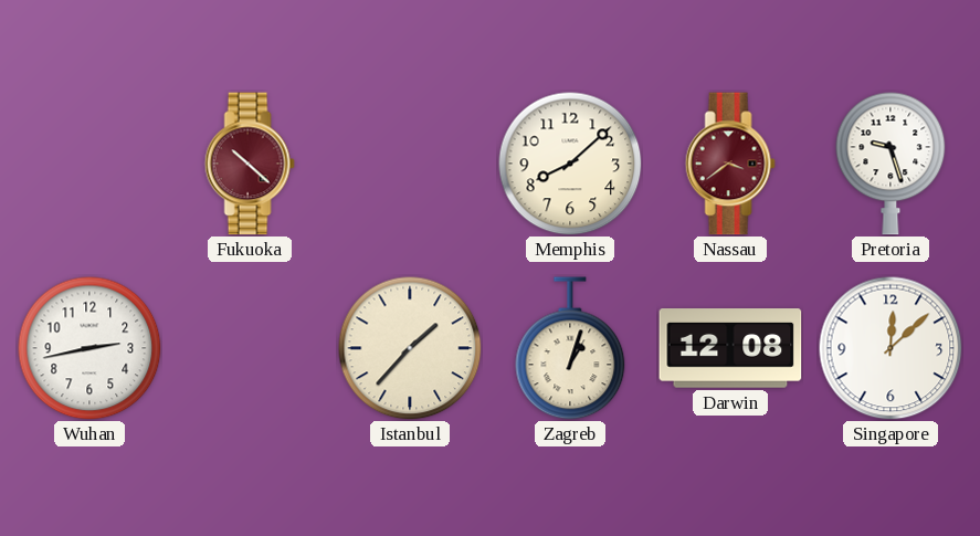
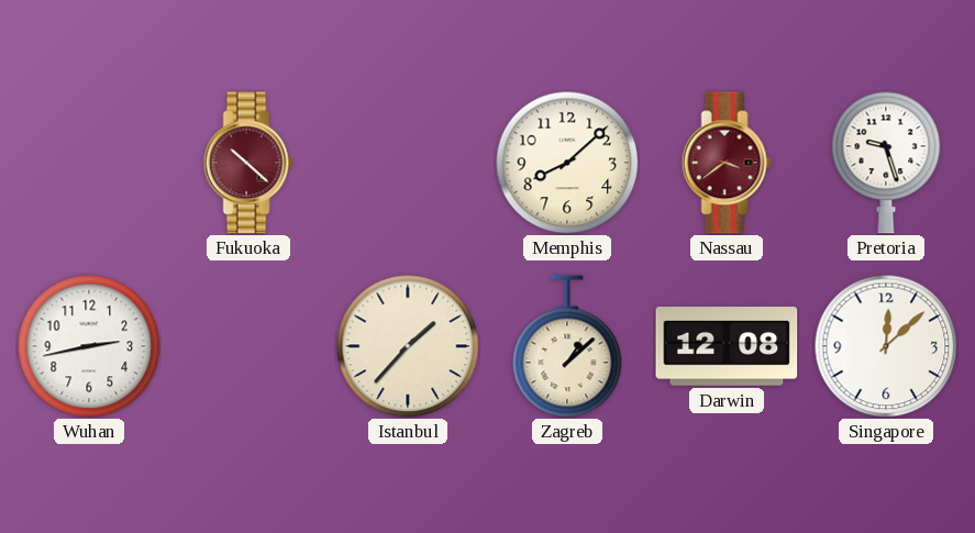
Zagreb: 1:03 -> 1:08 (567, 346)
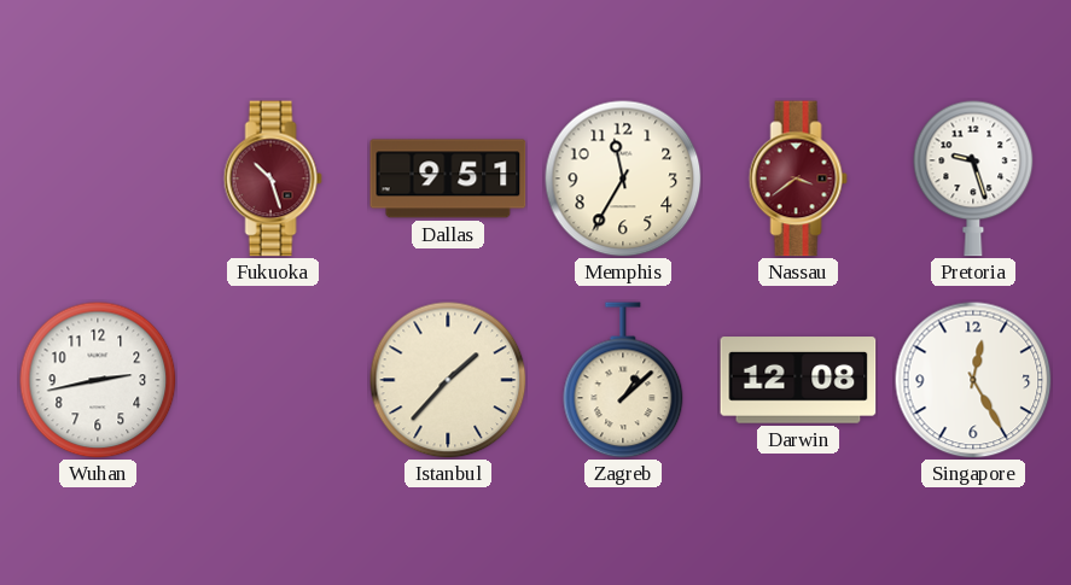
Fukuoka: 10:22 -> 10:27 (273, 179)
Dallas: none -> 9:51 (448, 179)
Memphis: 8:08 -> 11:35 (623, 179)
Singapore: 12:08 -> 12:25 (973, 380)
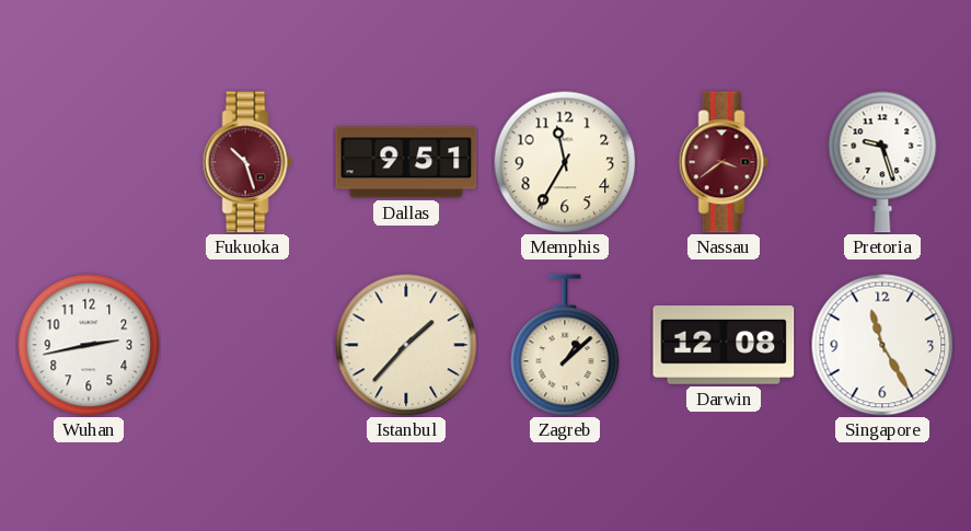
Singapore: 12:25 -> 11:25 (882, 345)
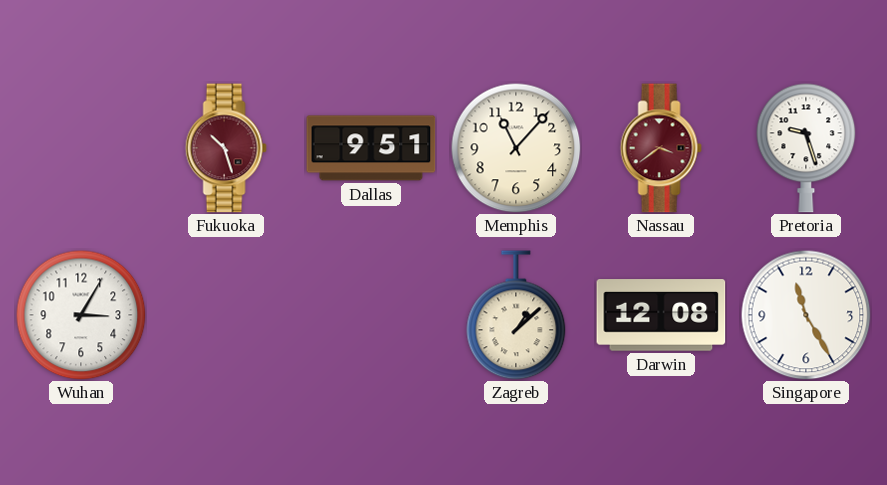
Memphis: 11:35 -> 11:07 (516, 148)
Wuhan: 2:43 -> 3:05 (81, 315)
Istanbul: 1:37 -> none (406, 345)
